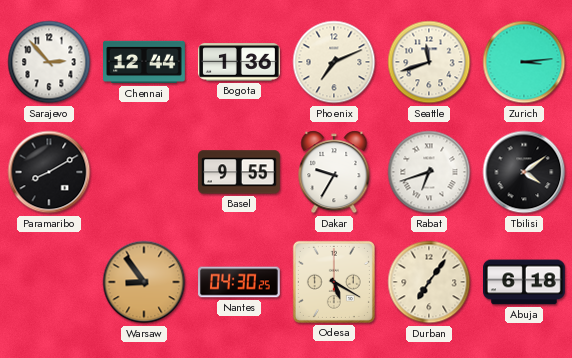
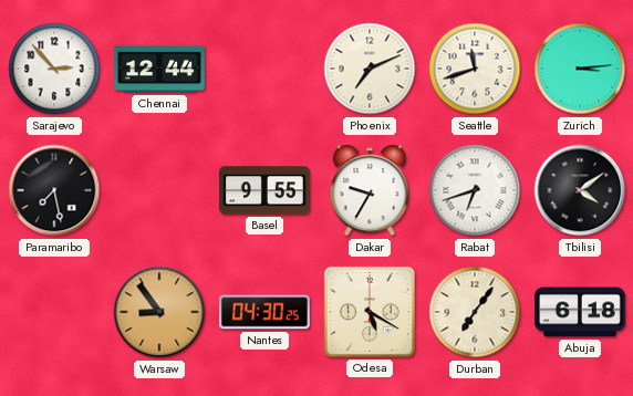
Bogota: 1:36 -> none (240, 62)
Paramaribo: 8:10 -> 7:28 (54, 190)
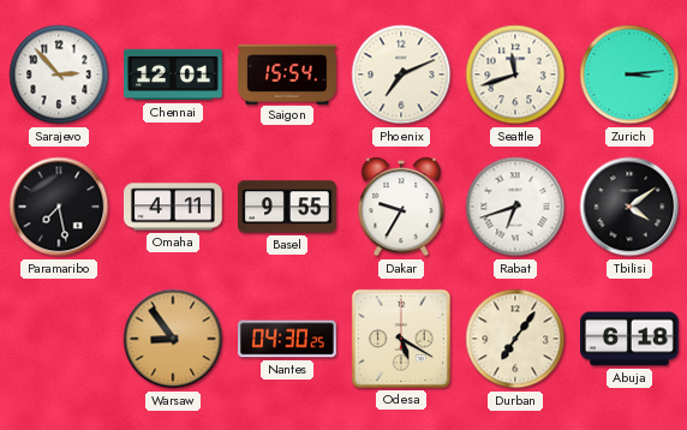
Chennai: 12:44 -> 12:01 (174, 74)
Saigon: none -> 15:54 (288, 73)
Omaha: none -> 4:11 (174, 207)
